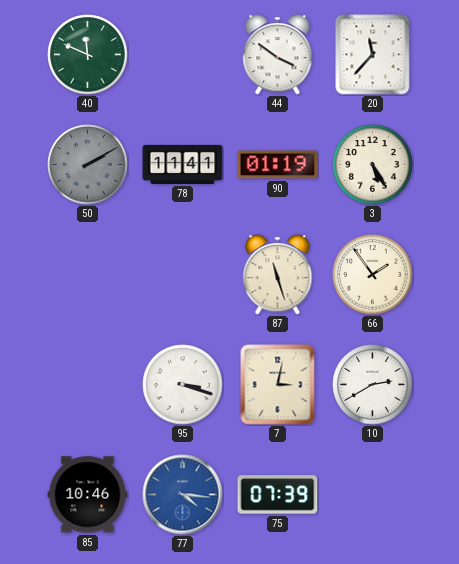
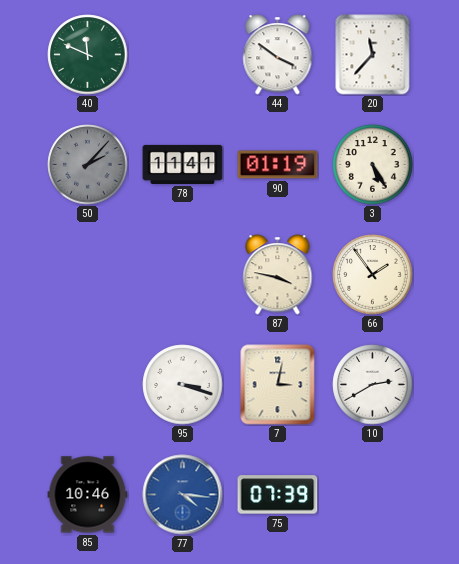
50: 2:10 -> 2:07 (88, 165)
87: 11:27 -> 3:47 (278, 275)
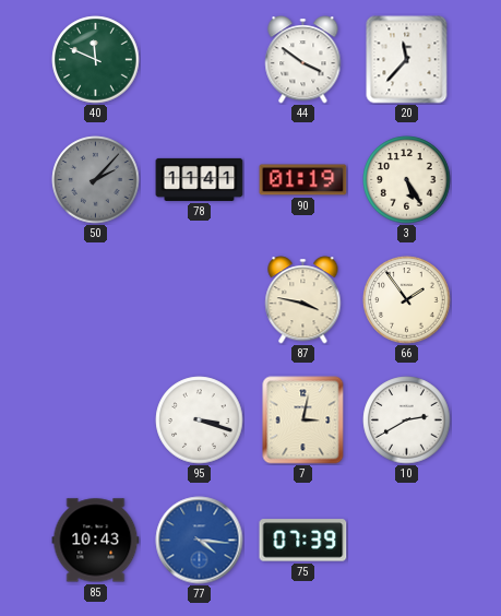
85: 10:46 -> 10:43 (96, 541)
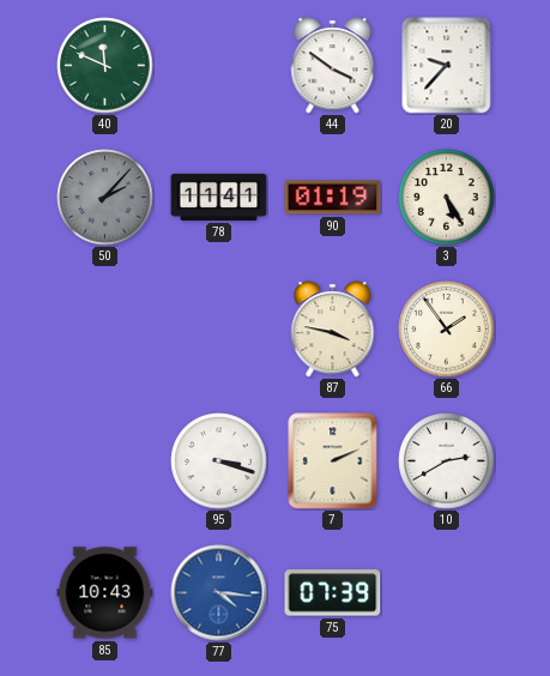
20: 11:37 -> 9:37 (447, 66)
7: 3:02 -> 2:11 (333, 461)
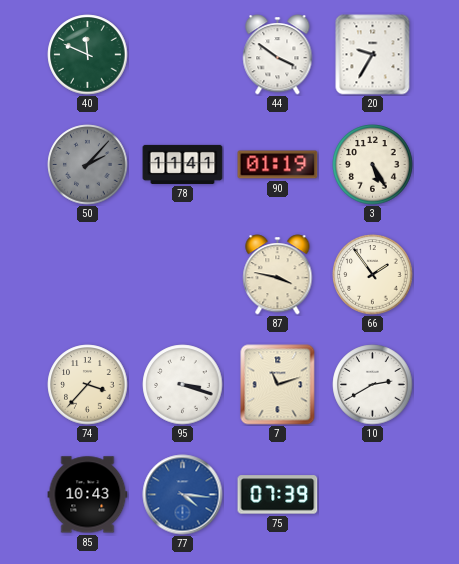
20: 9:37 -> 9:35 (373, 55)
74: none -> 3:37 (88, 385)
7: 2:11 -> 11:12 (278, 385)
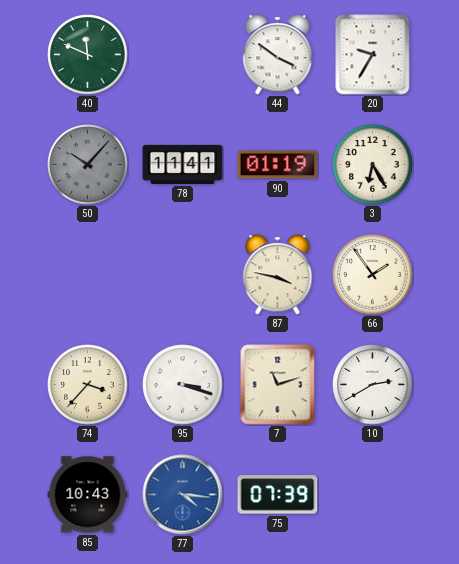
50: 2:07 -> 10:07 (88, 165)
3: 5:25 -> 6:25 (373, 165)
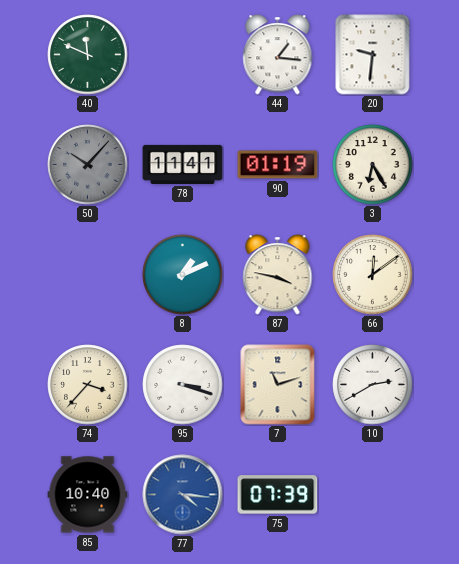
44: 3:51 -> 1:16 (278, 55)
20: 9:35 -> 9:31 (373, 55)
8: none -> 1:11 (183, 275)
66: 1:54 -> 12:09 (373, 275)
85: 10:43 -> 10:40 (88, 495)
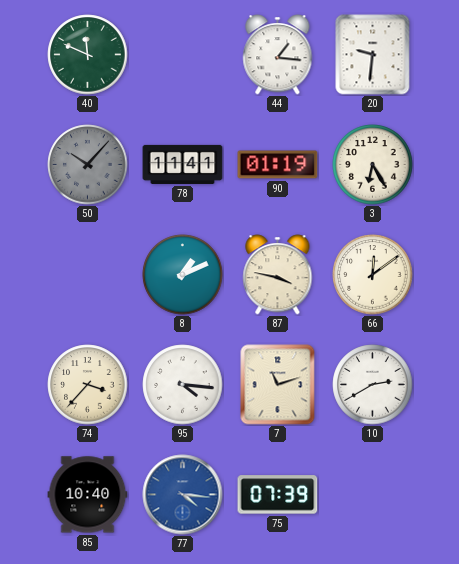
95: 3:18 -> 4:16 (183, 385)
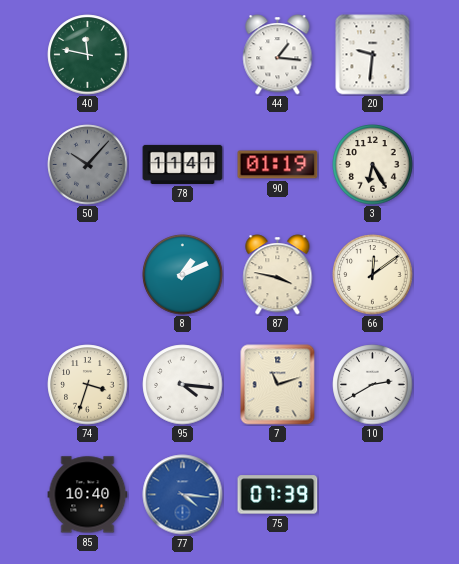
40: 11:49 -> 11:47 (88, 55)
74: 3:37 -> 3:33 (88, 385)
